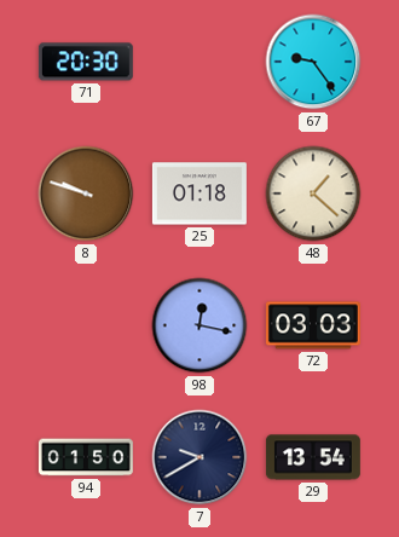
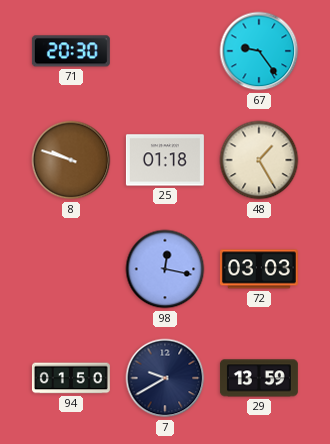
48: 1:22 -> 1:25 (259, 160)
29: 13:54 -> 13:59 (259, 378)
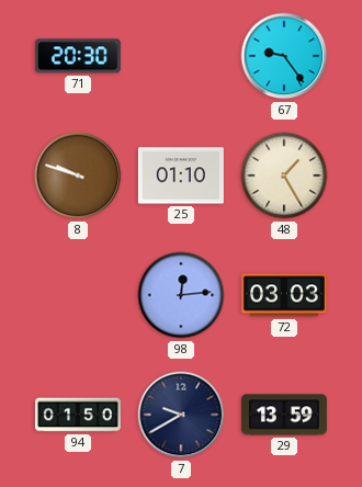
25: 01:18 -> 01:10 (181, 175)
98: 12:17 -> 12:14 (181, 295)
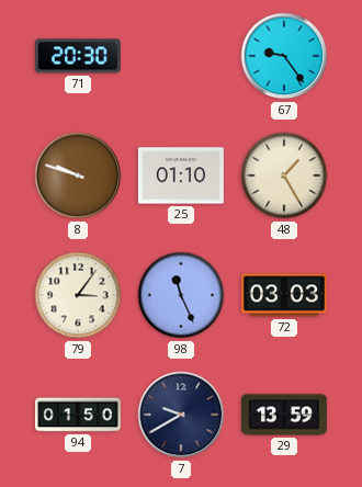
79: none -> 3:06 (78, 295)
98: 12:14 -> 11:26 (181, 295)
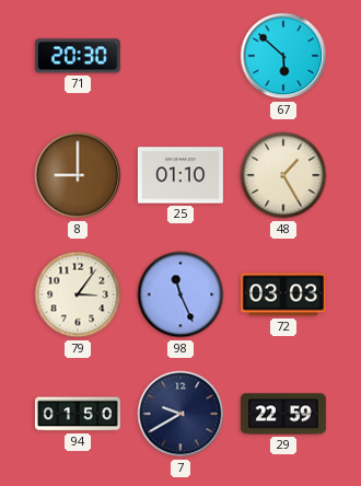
67: 9:24 -> 5:52 (283, 56)
8: 9:48 -> 9:00 (78, 175)
29: 13:59 -> 22:59 (283, 414)
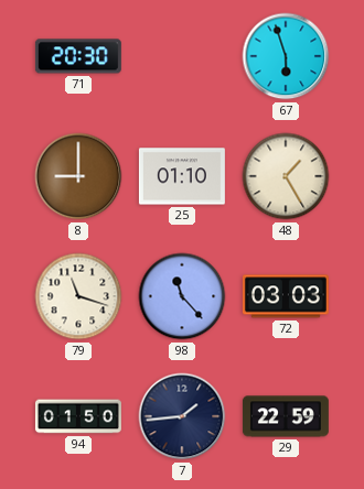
67: 5:52 -> 5:57 (286, 56)
79: 3:06 -> 11:18 (78, 296)
98: 11:26 -> 11:23 (182, 296)
7: 9:40 -> 1:44 (182, 416)
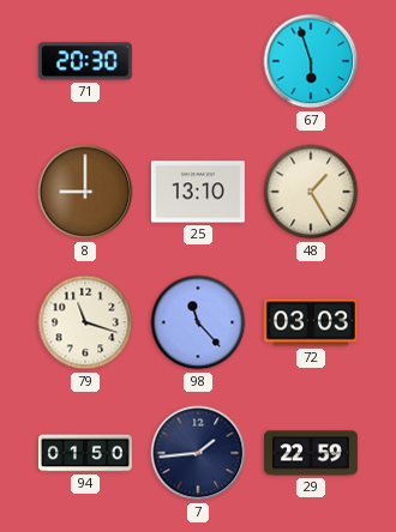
25: 01:10 -> 13:10 (198, 192)
